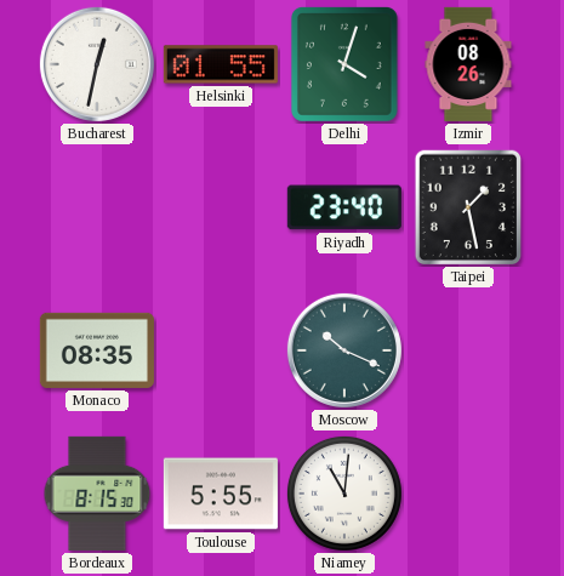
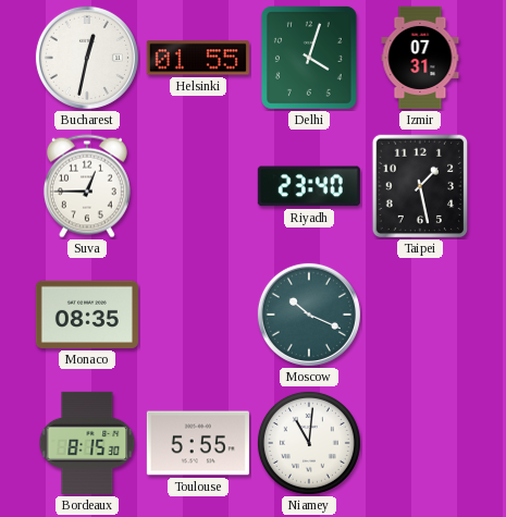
Izmir: 08:26 -> 07:31 (420, 58)
Suva: none -> 12:45 (87, 186)
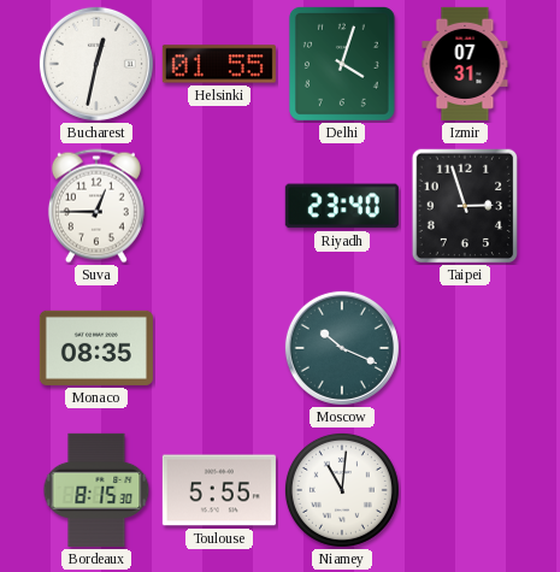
Taipei: 1:28 -> 2:57 (465, 206)
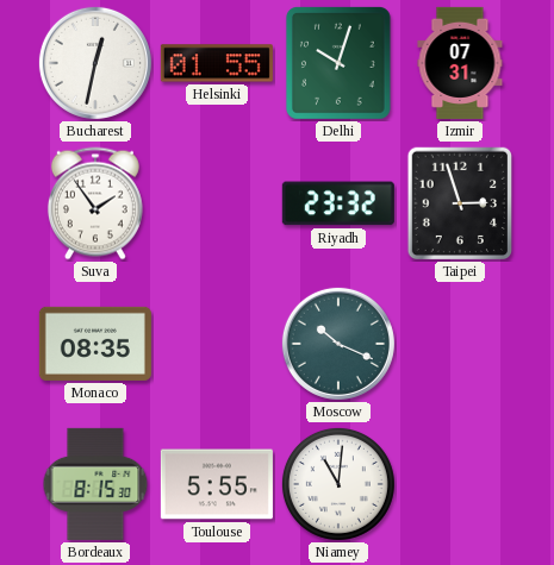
Delhi: 4:03 -> 10:03 (338, 63)
Suva: 12:45 -> 1:54 (95, 203)
Riyadh: 23:40 -> 23:32 (338, 203)
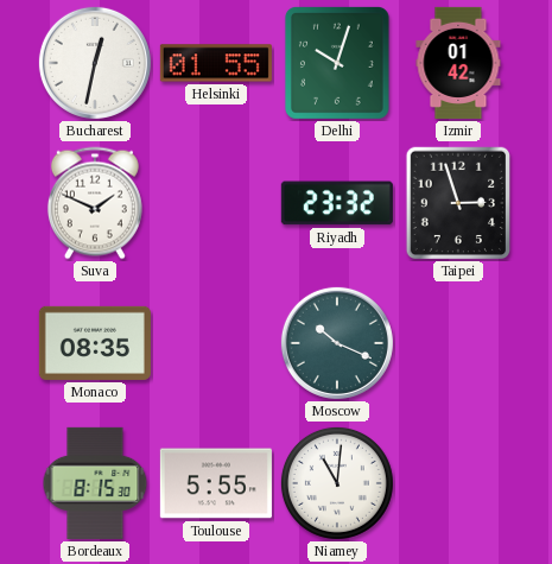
Izmir: 07:31 -> 01:42 (458, 63)
Suva: 1:54 -> 1:49 (95, 203)
